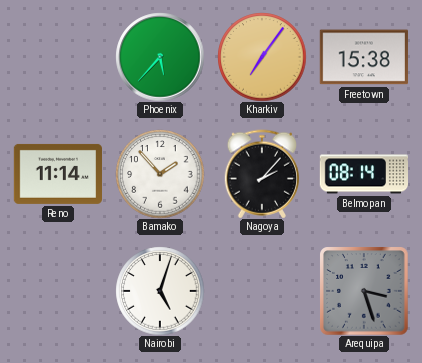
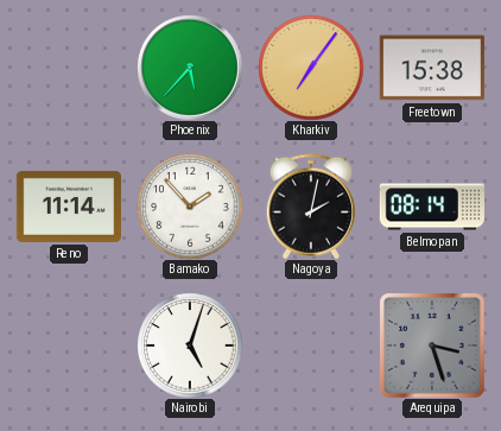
Nagoya: 2:07 -> 2:02 (310, 207)
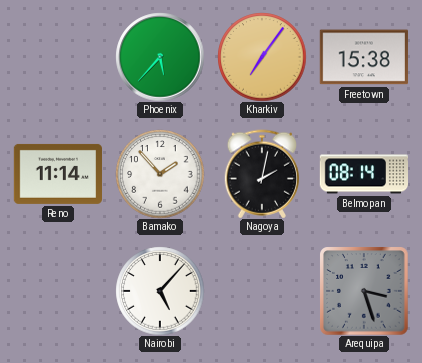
Nairobi: 5:03 -> 5:07 (160, 291)
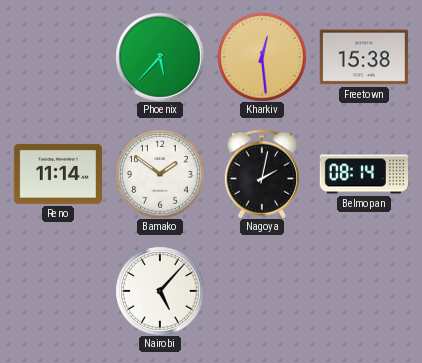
Kharkiv: 7:06 -> 12:29 (262, 57)
Bamako: 1:53 -> 1:51 (160, 174)
Arequipa: 3:27 -> none (364, 291)
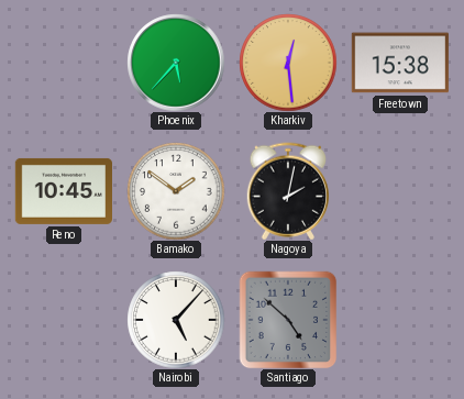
Reno: 11:14 -> 10:45 (63, 191)
Belmopan: 08:14 -> none (363, 174)
Santiago: none -> 4:52 (288, 320)
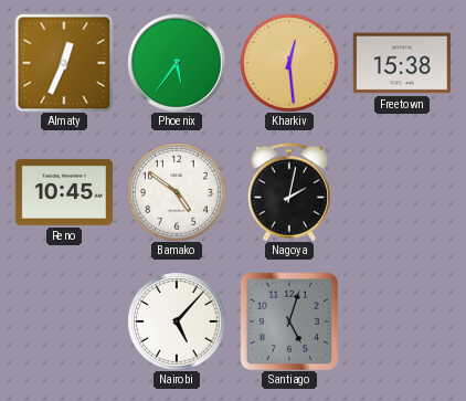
Almaty: none -> 12:34 (64, 63)
Phoenix: 5:37 -> 5:36 (177, 63)
Bamako: 1:51 -> 4:51 (177, 192)
Santiago: 4:52 -> 5:03 (289, 321)
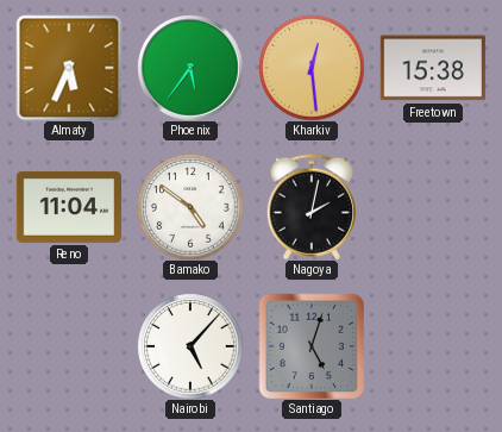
Almaty: 12:34 -> 5:34 (69, 68)
Reno: 10:45 -> 11:04 (68, 207)
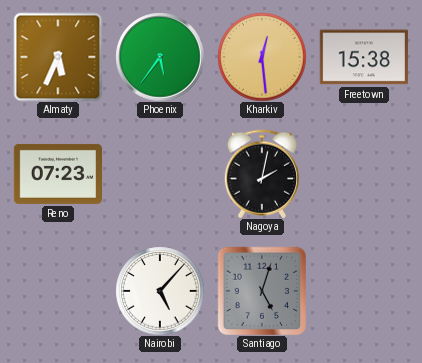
Reno: 11:04 -> 07:23 (57, 174)
Bamako: 4:51 -> none (190, 207)
